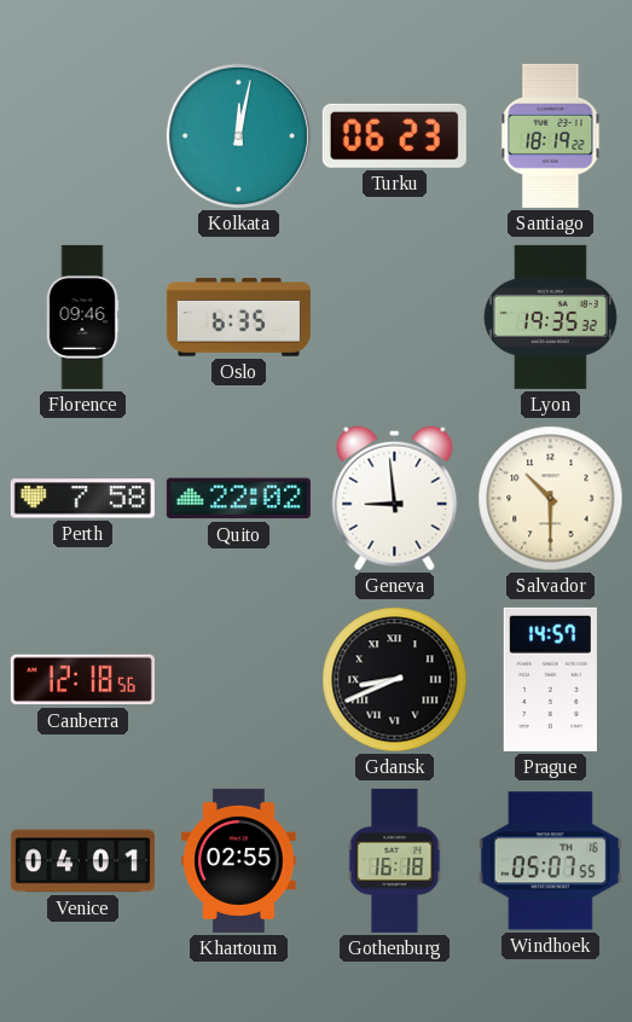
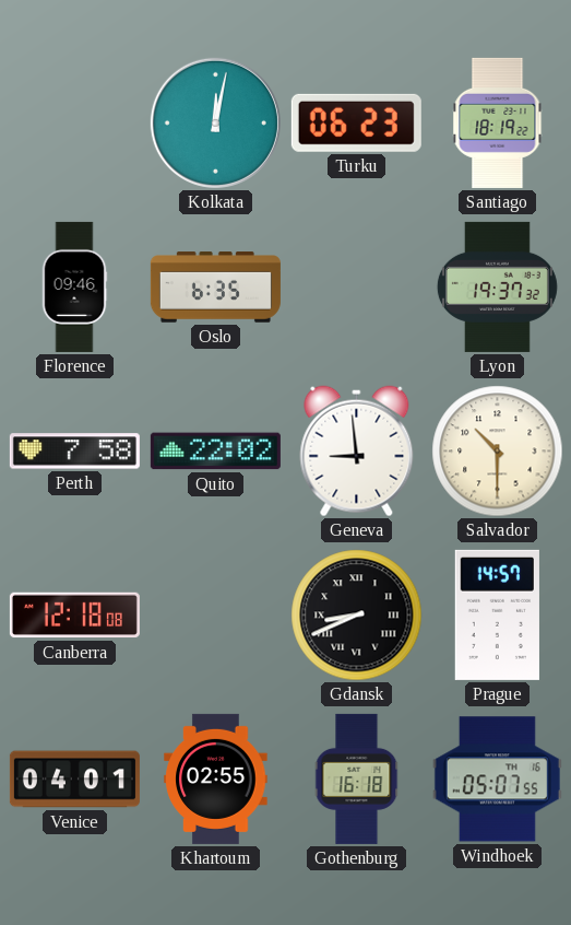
Lyon: 19:35 -> 19:37 (497, 286)
Canberra: 12:18:56 -> 12:18:08 (74, 616)
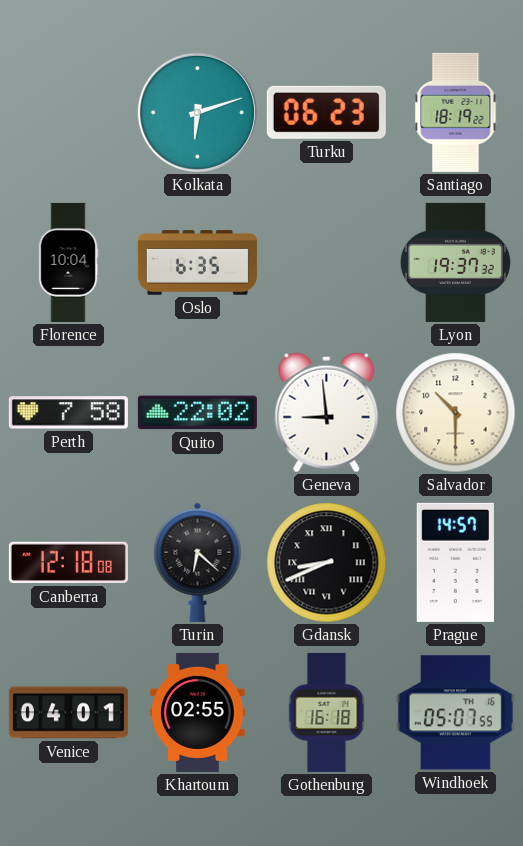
Kolkata: 12:02 -> 6:12 (197, 112)
Florence: 09:46 -> 10:04 (68, 262)
Turin: none -> 6:22 (198, 562)
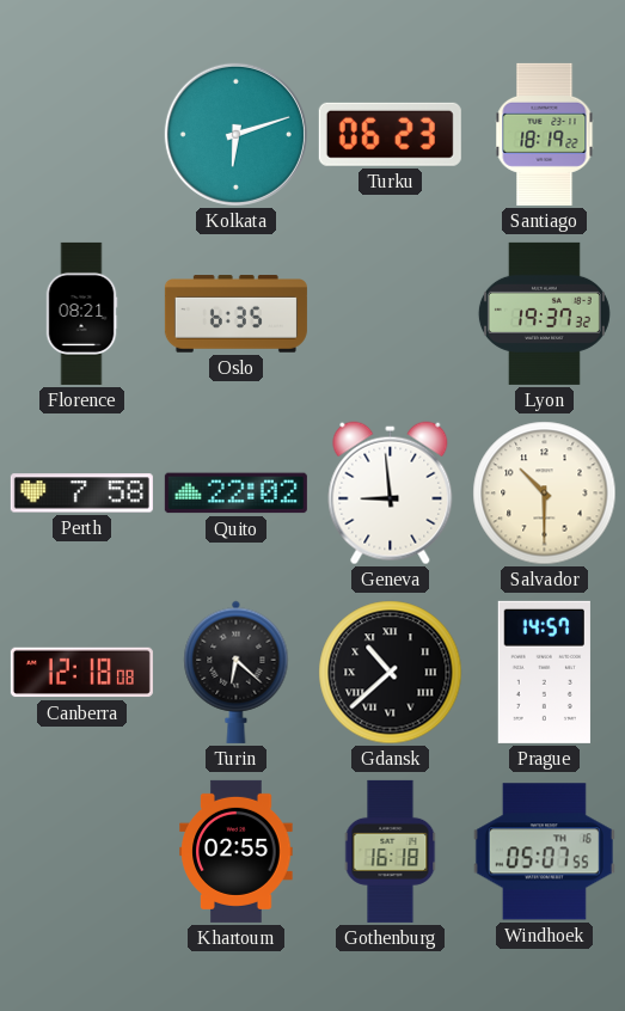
Florence: 10:04 -> 08:21 (81, 313)
Gdansk: 8:41 -> 10:38 (391, 673)
Venice: 04:01 -> none (68, 713)
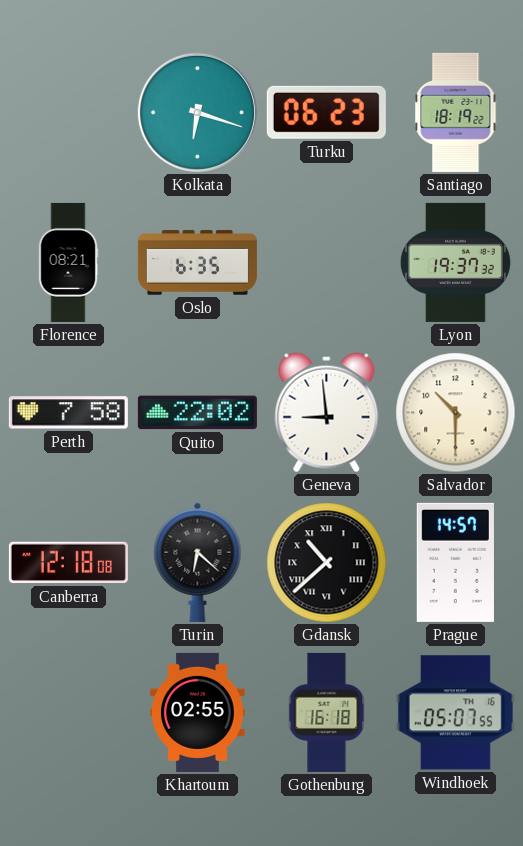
Kolkata: 6:12 -> 6:18 (197, 112)
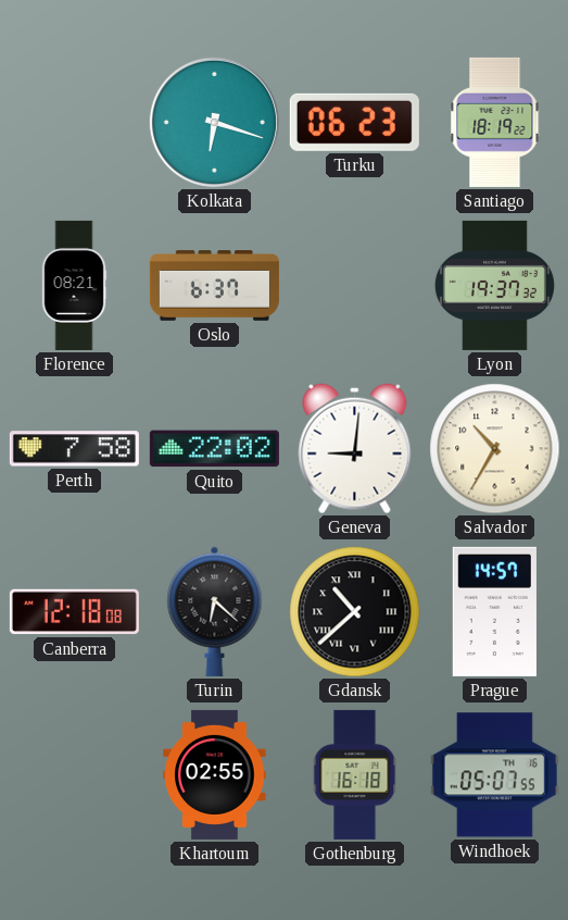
Oslo: 6:35 -> 6:37 (214, 286)
Geneva: 8:59 -> 9:01 (355, 449)
Salvador: 10:30 -> 10:35 (495, 449)
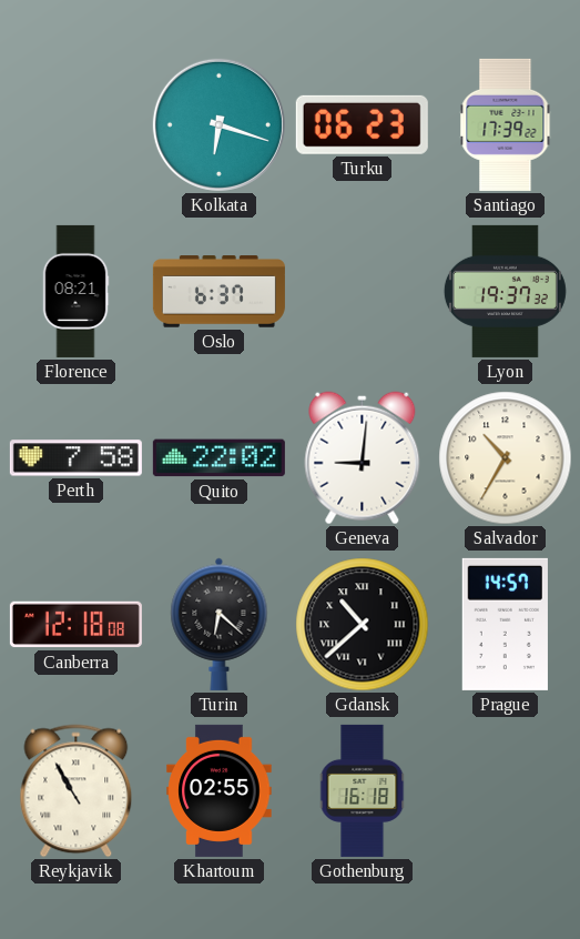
Santiago: 18:19 -> 17:39 (506, 124)
Reykjavik: none -> 10:55 (77, 791)
Windhoek: 05:07 -> none (494, 775)
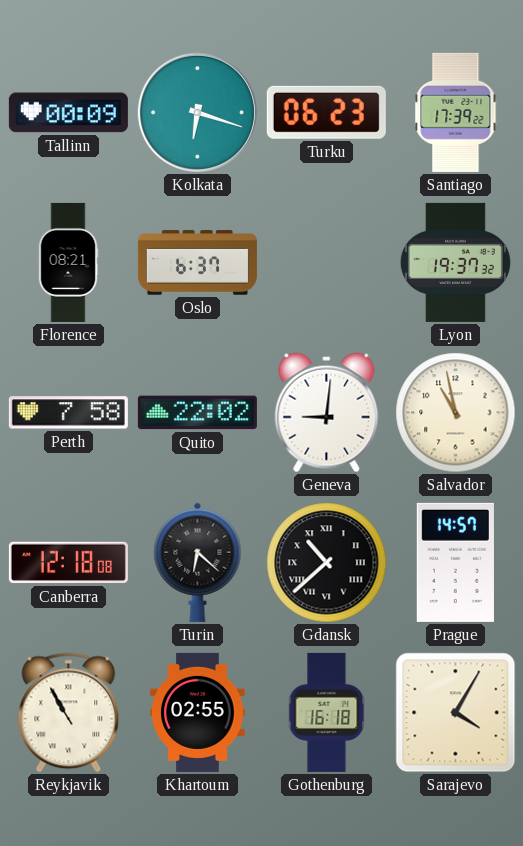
Tallinn: none -> 00:09 (68, 113)
Salvador: 10:35 -> 10:58 (456, 413)
Sarajevo: none -> 4:05 (456, 713)
